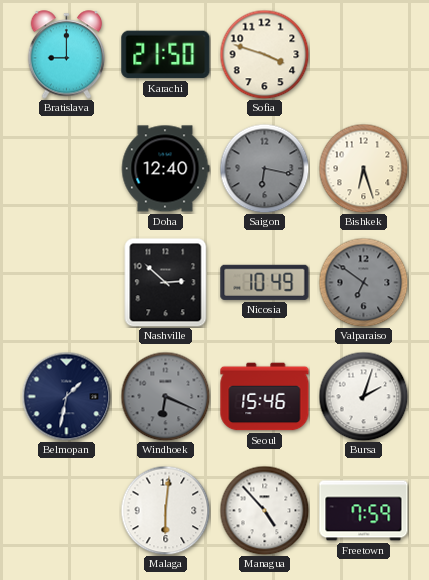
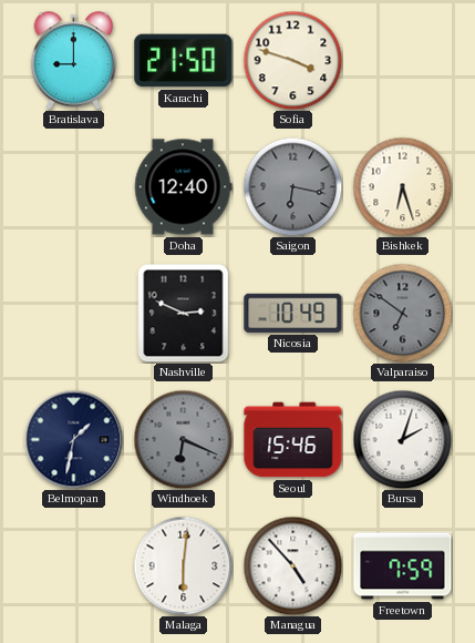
Nashville: 2:52 -> 2:49 (184, 313)
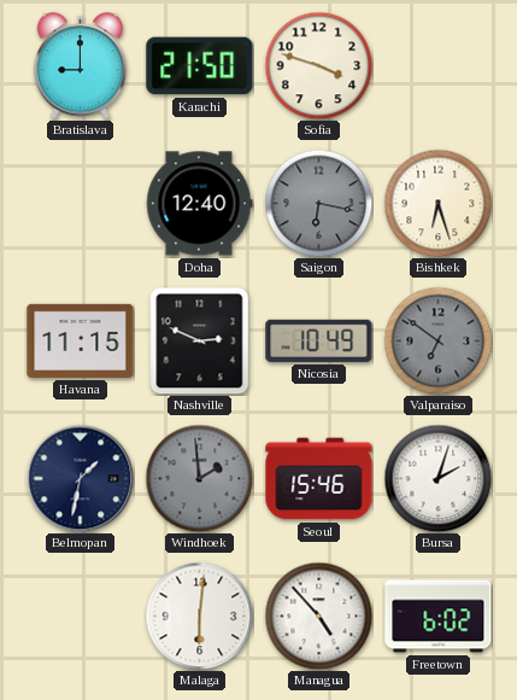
Havana: none -> 11:15 (81, 340)
Windhoek: 6:19 -> 1:59 (199, 478)
Freetown: 7:59 -> 6:02 (439, 617)
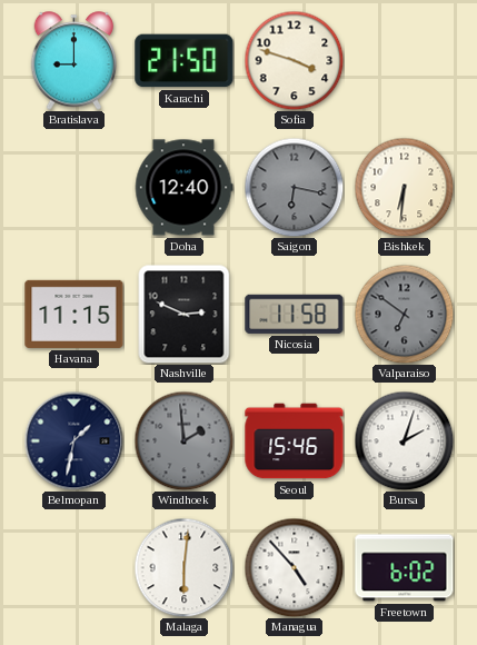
Bishkek: 6:27 -> 6:31 (404, 187)
Nicosia: 10:49 -> 11:58 (295, 314)
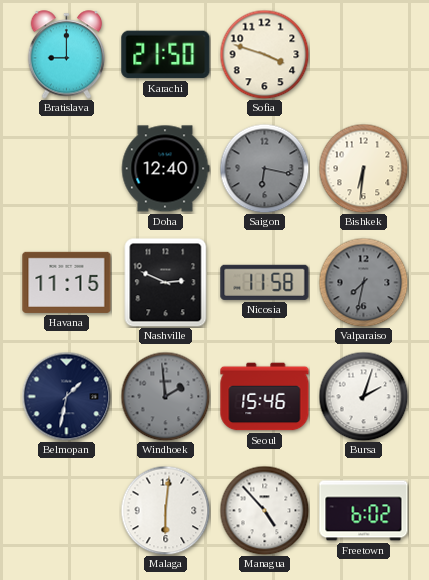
Valparaiso: 6:51 -> 7:32 (363, 282)
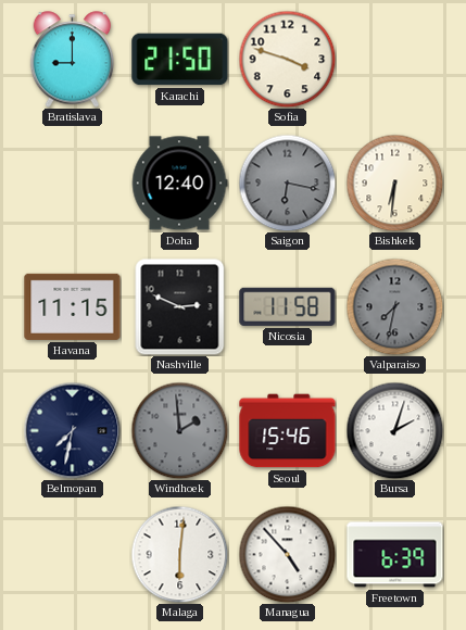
Belmopan: 1:32 -> 7:32 (72, 430)
Freetown: 6:02 -> 6:39 (395, 555)
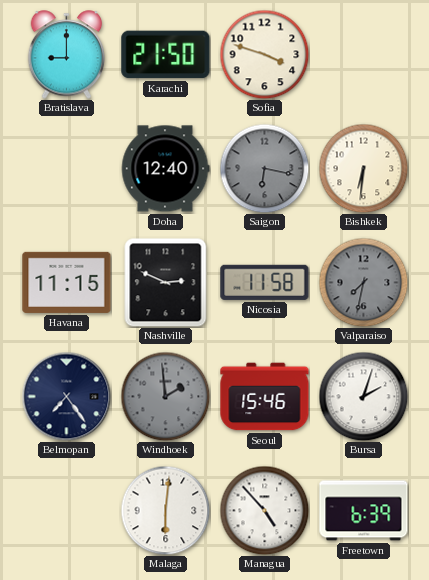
Belmopan: 7:32 -> 7:24 (66, 396)
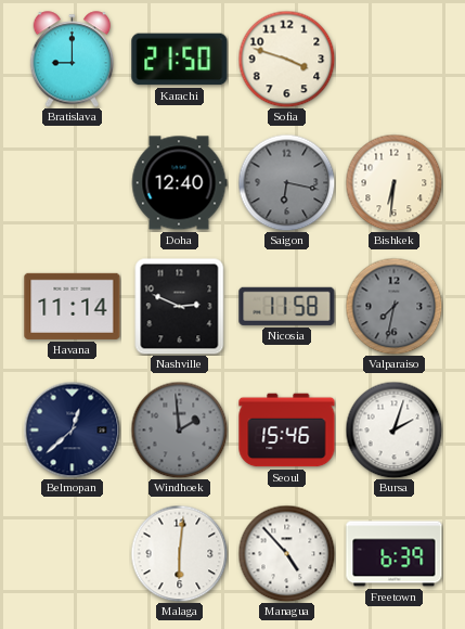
Havana: 11:15 -> 11:14 (73, 306)
Belmopan: 7:24 -> 12:38 (72, 429)
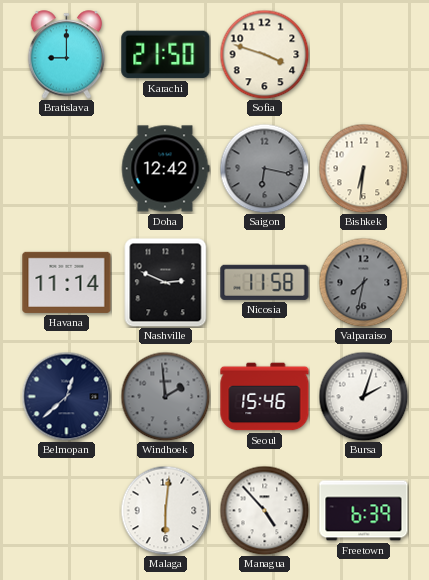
Doha: 12:40 -> 12:42 (165, 169)
